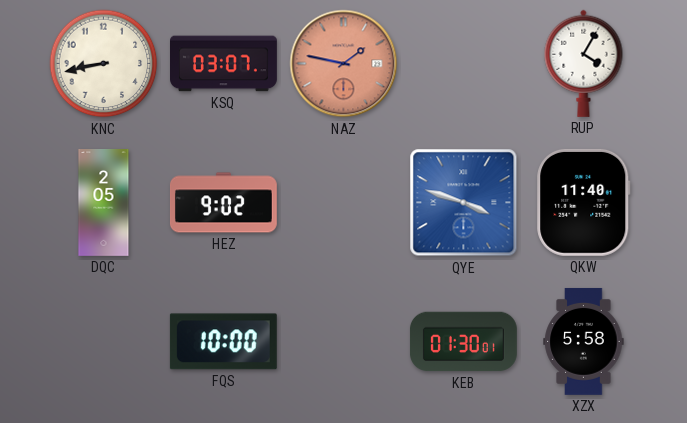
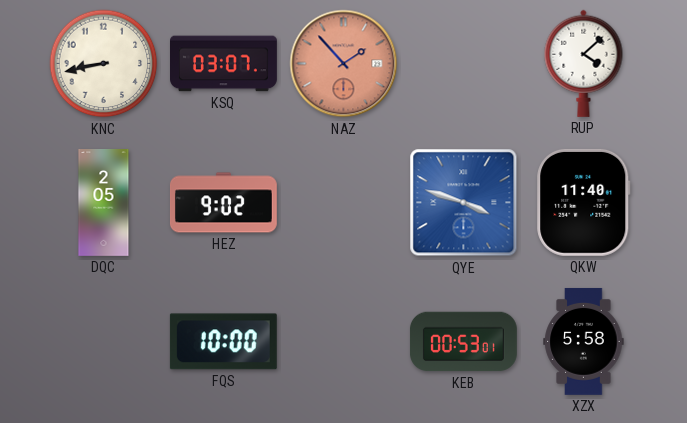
NAZ: 1:47 -> 1:53 (344, 64)
RUP: 4:05 -> 4:08 (584, 63)
KEB: 01:30 -> 00:53 (463, 342)
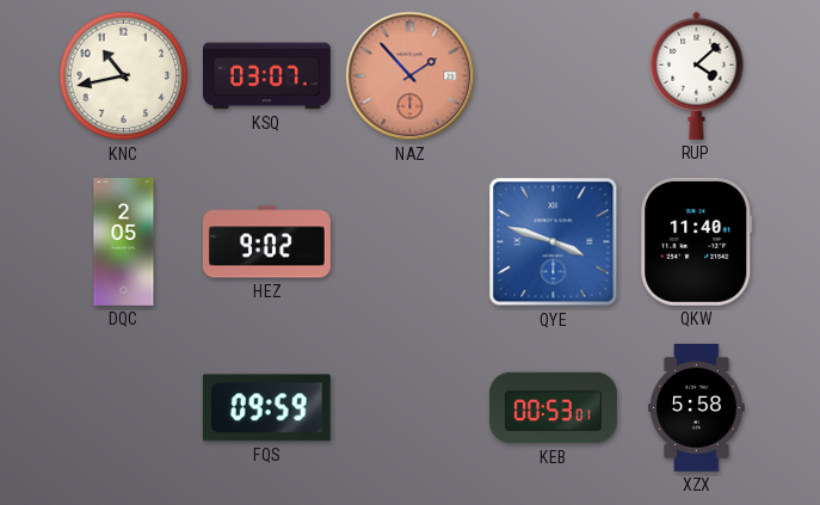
KNC: 8:43 -> 10:43 (124, 76)
FQS: 10:00 -> 09:59 (266, 408)
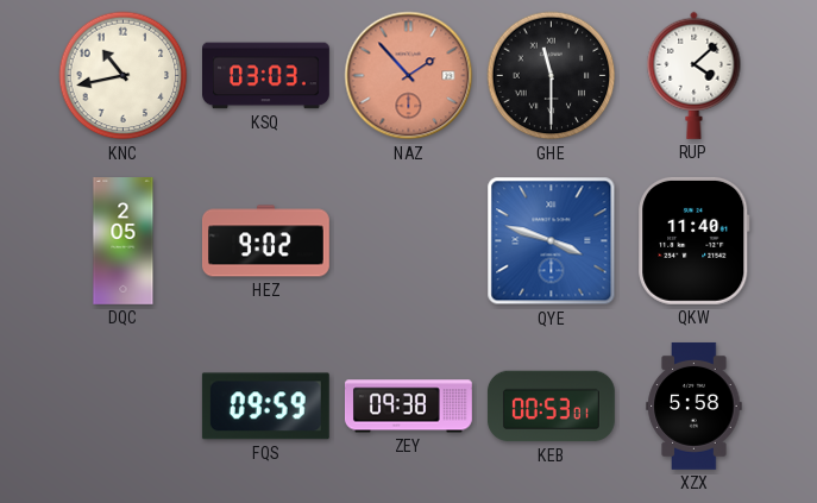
KSQ: 03:07 -> 03:03 (266, 76)
GHE: none -> 11:30 (552, 76)
ZEY: none -> 09:38 (408, 407)
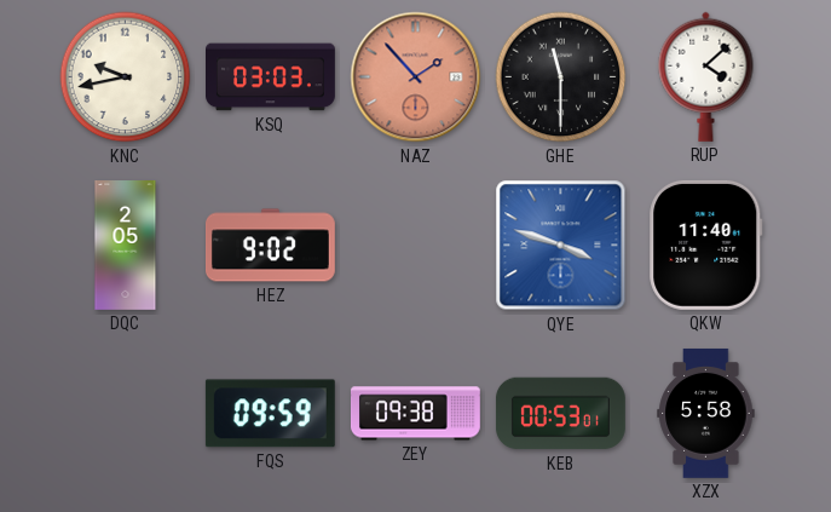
KNC: 10:43 -> 9:43 (126, 77)
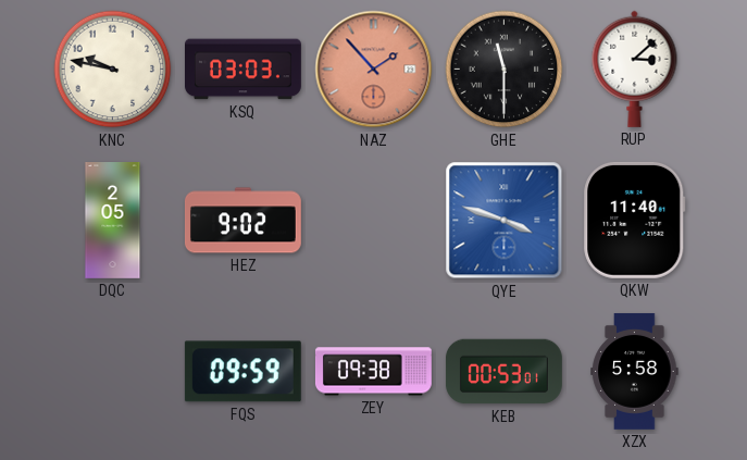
KNC: 9:43 -> 9:47 (113, 70)
RUP: 4:08 -> 3:08 (635, 69)
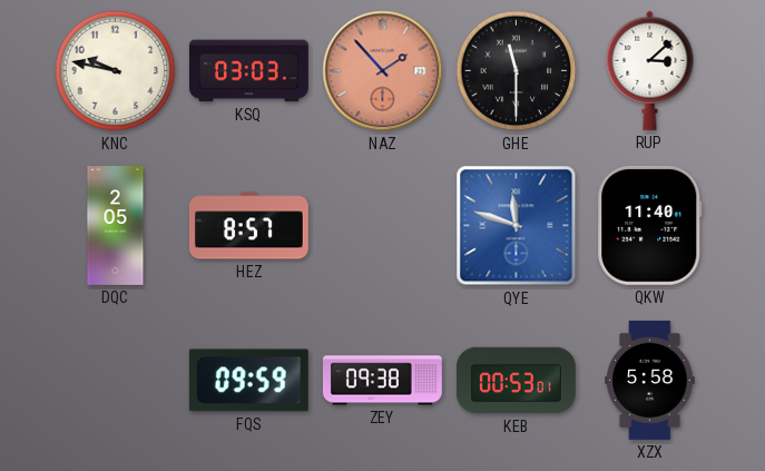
HEZ: 9:02 -> 8:57 (248, 226)
QYE: 3:48 -> 11:48 (517, 226)
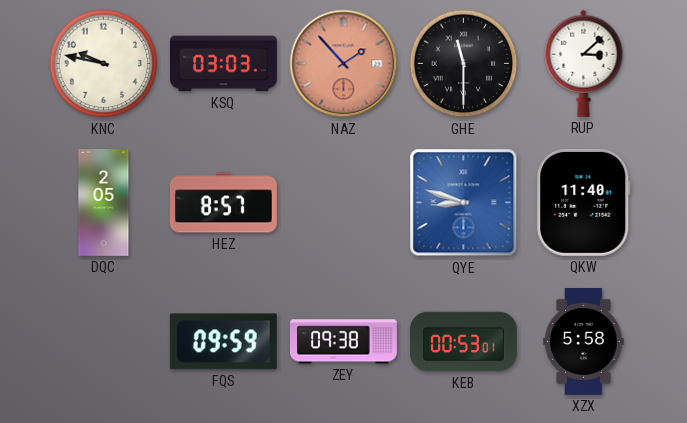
QYE: 11:48 -> 8:48 (464, 203)
